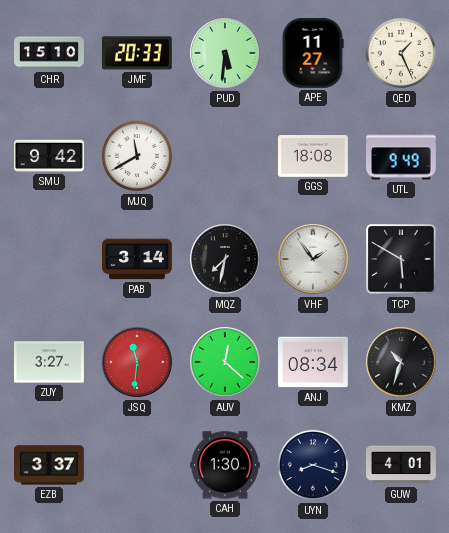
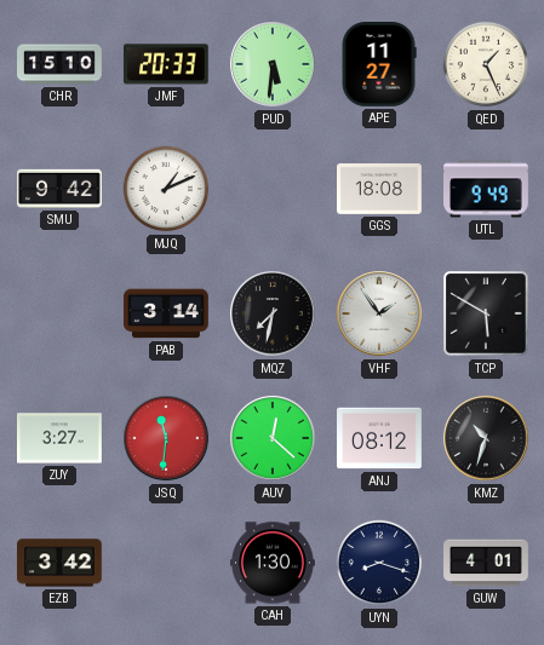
MJQ: 11:40 -> 1:11 (166, 189)
ANJ: 08:34 -> 08:12 (380, 438)
EZB: 3:37 -> 3:42 (61, 563)
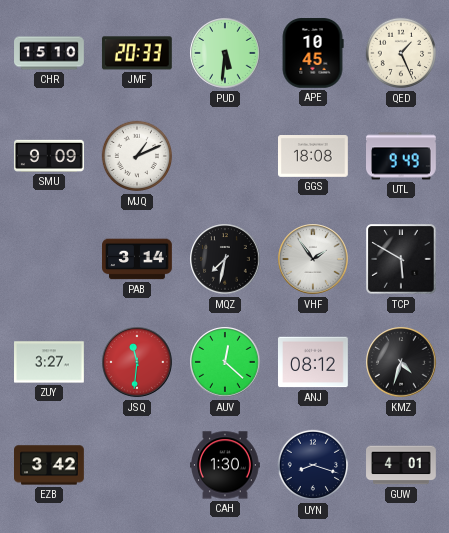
APE: 11:27 -> 10:45 (313, 54)
SMU: 9:42 -> 9:09 (50, 156)
KMZ: 10:33 -> 4:33 (401, 362)
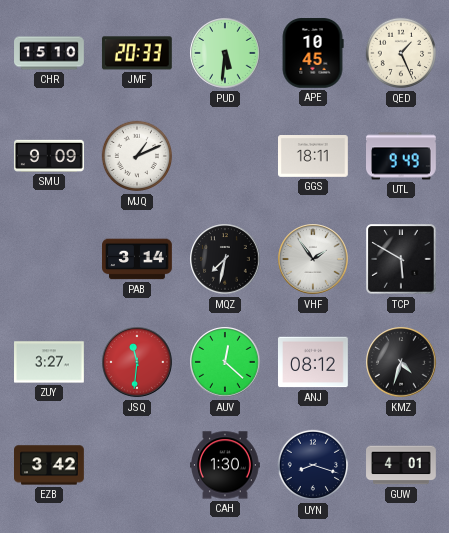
GGS: 18:08 -> 18:11 (314, 157)
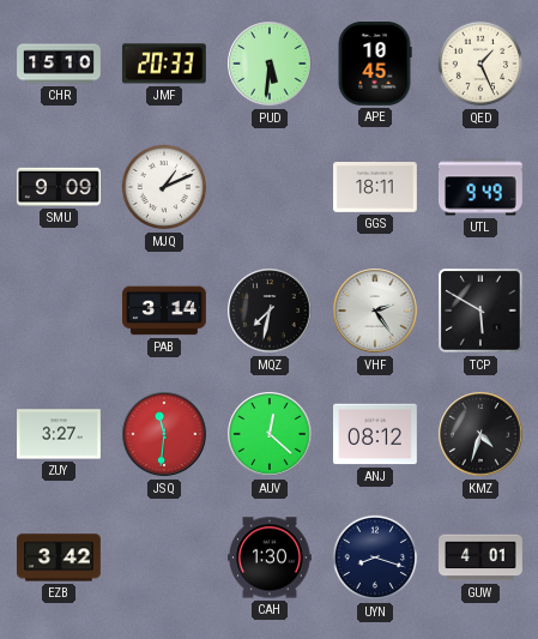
VHF: 1:54 -> 2:24 (375, 311)
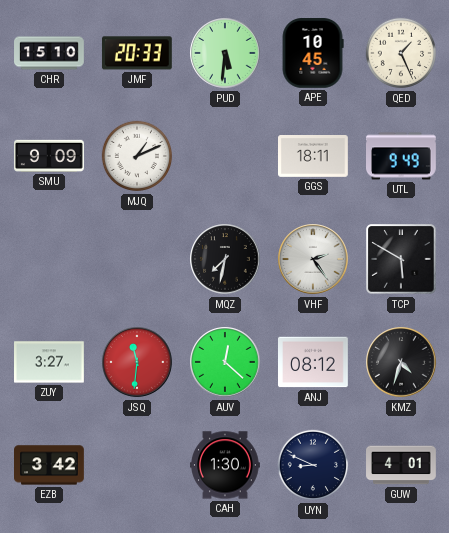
PAB: 3:14 -> none (165, 311)
UYN: 8:18 -> 8:49 (313, 465)
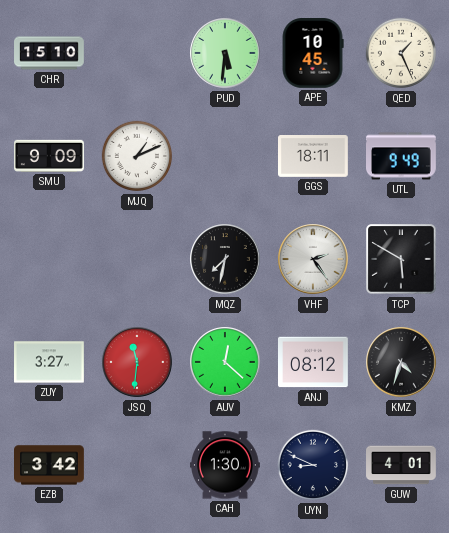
JMF: 20:33 -> none (137, 53)
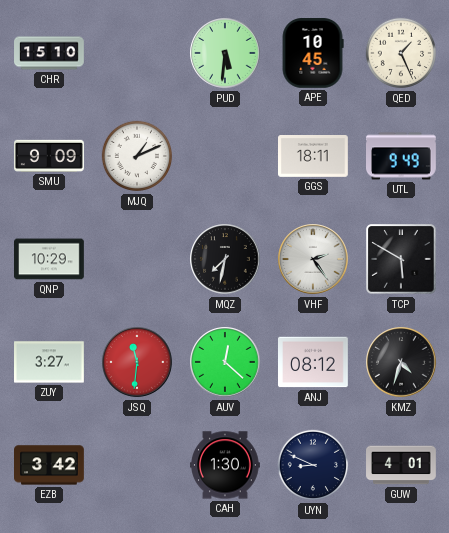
QNP: none -> 10:29 (50, 259)
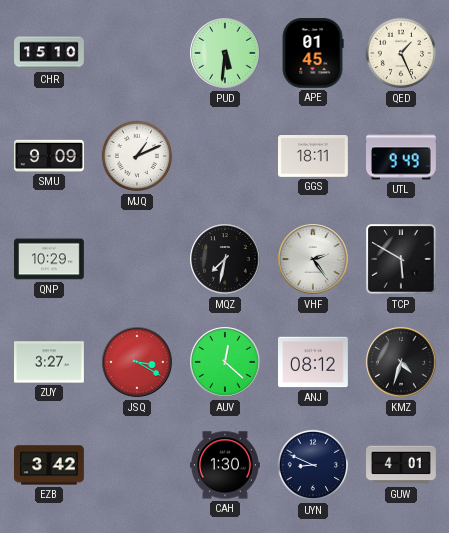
APE: 10:45 -> 01:45 (313, 54)
JSQ: 11:31 -> 3:20 (137, 362)
